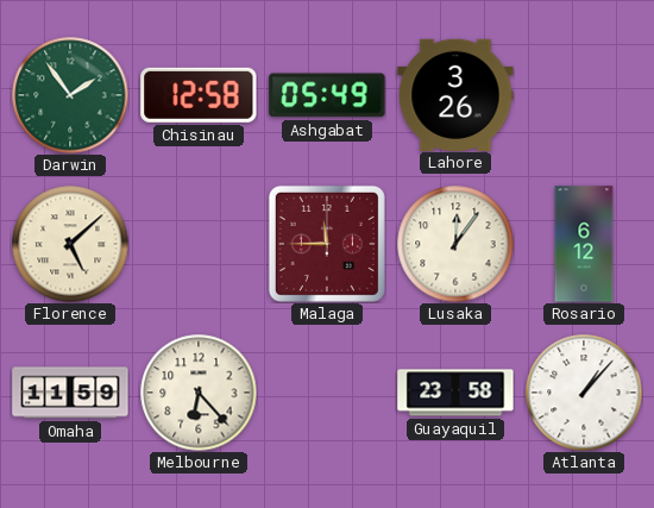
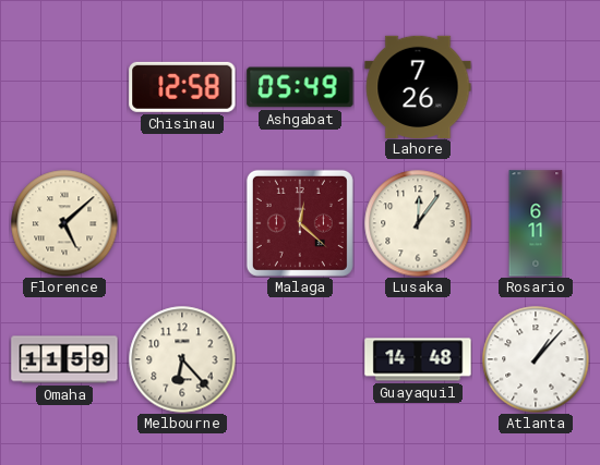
Darwin: 1:54 -> none (70, 95)
Lahore: 3:26 -> 7:26 (418, 86)
Malaga: 11:45 -> 12:22 (300, 223)
Rosario: 6:12 -> 6:11 (536, 223)
Guayaquil: 23:58 -> 14:48 (418, 359)
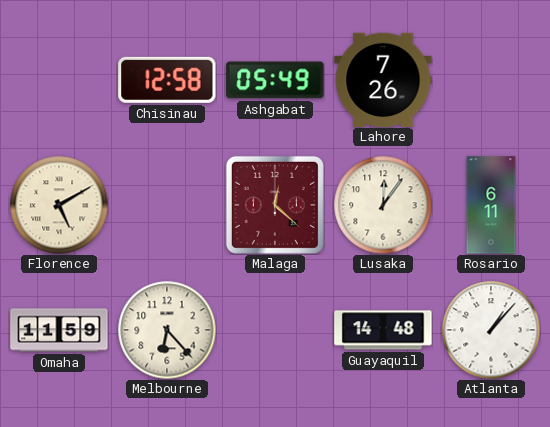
Florence: 5:08 -> 5:10 (59, 205)
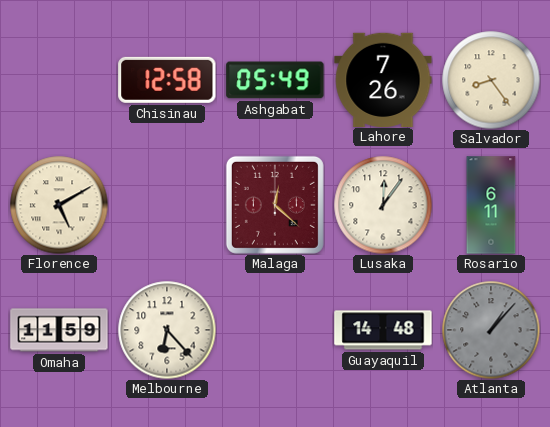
Salvador: none -> 8:24 (491, 80)
Atlanta dial: white -> grey (491, 330)
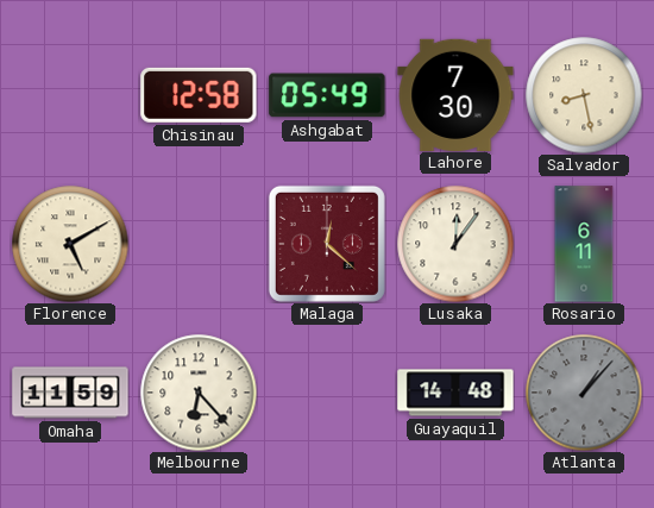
Lahore: 7:26 -> 7:30 (455, 94)
Salvador: 8:24 -> 8:28 (584, 95)
